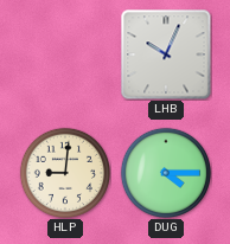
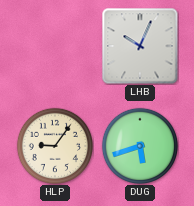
HLP: 9:01 -> 9:06 (54, 145)
DUG: 4:15 -> 5:42 (139, 145)
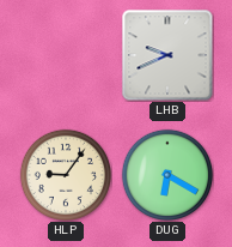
LHB: 10:04 -> 9:41 (167, 55)
DUG: 5:42 -> 6:20 (166, 174)
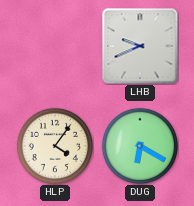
HLP: 9:06 -> 4:06 (54, 145)
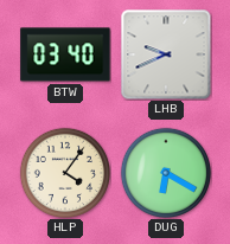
BTW: none -> 03:40 (65, 54)
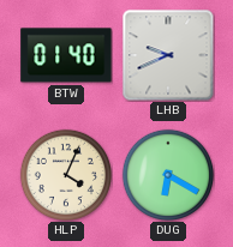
BTW: 03:40 -> 01:40 (66, 55)
HLP: 4:06 -> 4:04 (65, 174)
